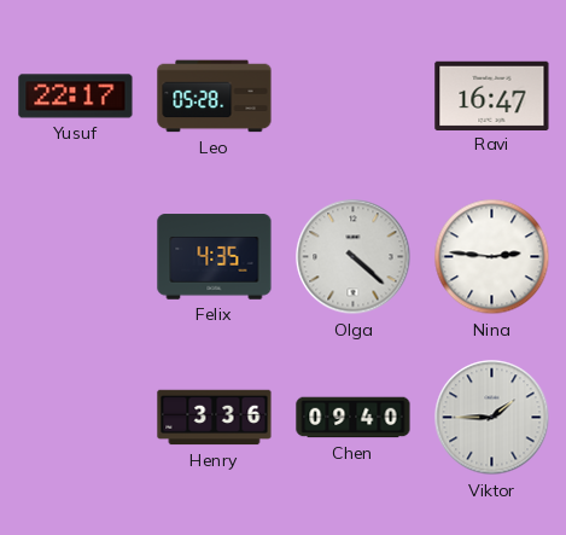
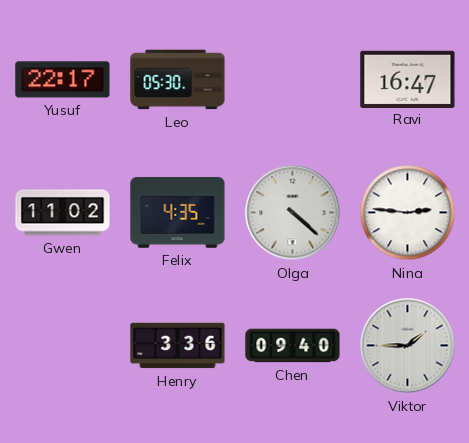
Leo: 05:28 -> 05:30 (178, 80)
Gwen: none -> 11:02 (63, 213)
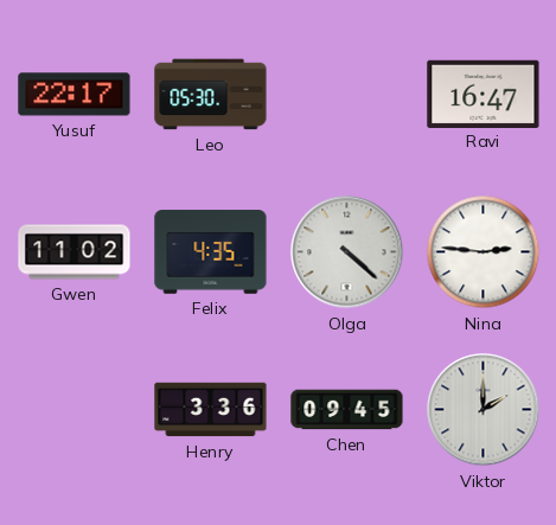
Chen: 09:40 -> 09:45 (347, 410)
Viktor: 1:45 -> 2:00 (484, 410)
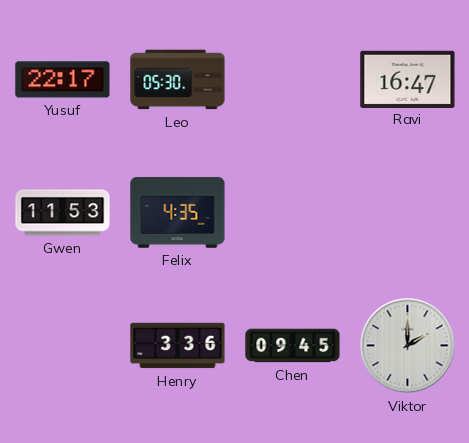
Gwen: 11:02 -> 11:53 (63, 213)
Olga: 4:22 -> none (347, 252)
Nina: 2:46 -> none (484, 252)
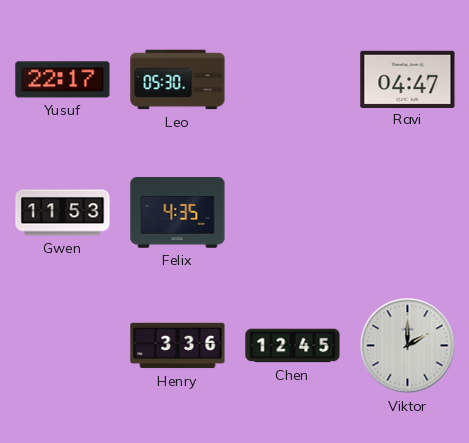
Ravi: 16:47 -> 04:47 (408, 79)
Chen: 09:45 -> 12:45 (293, 346)
